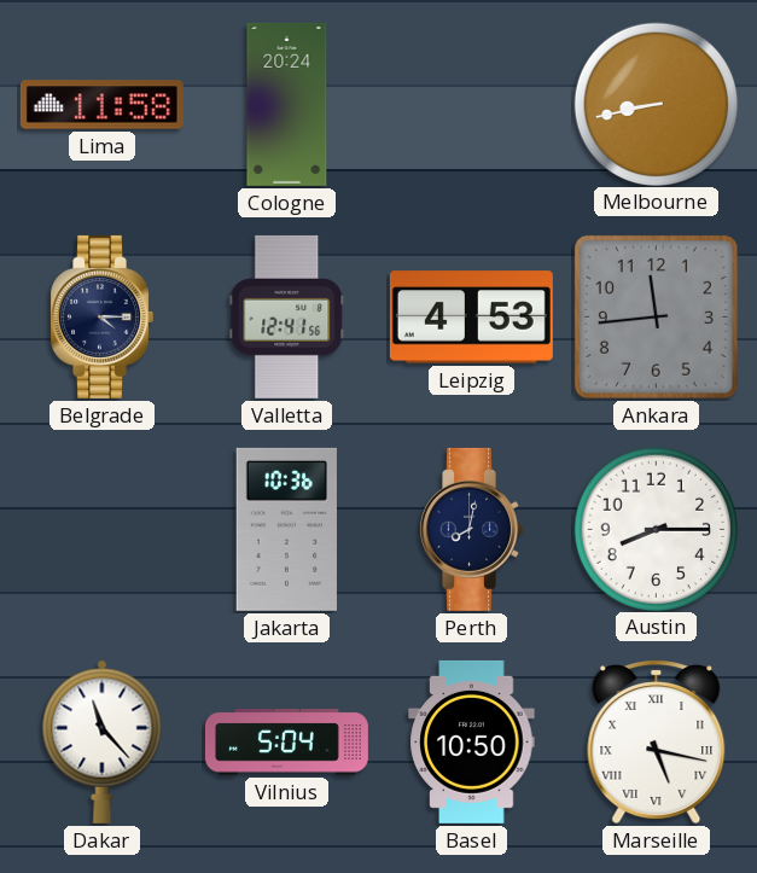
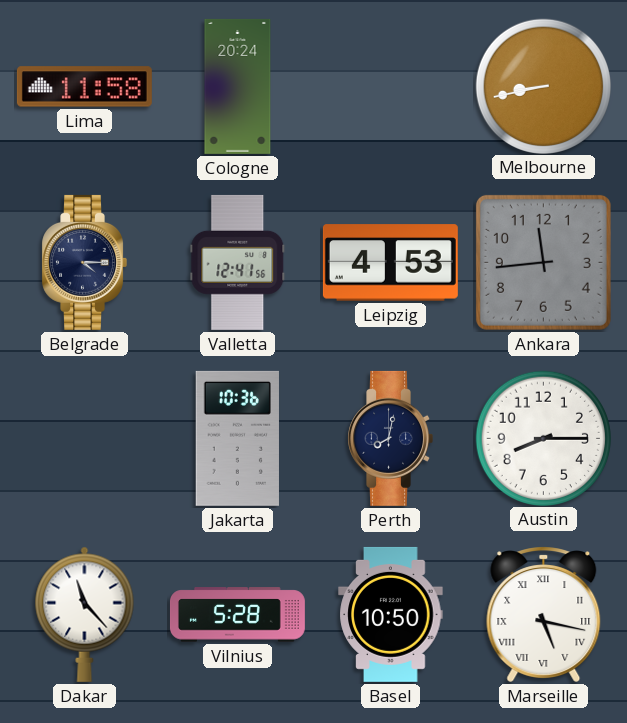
Vilnius: 5:04 -> 5:28 (237, 615)
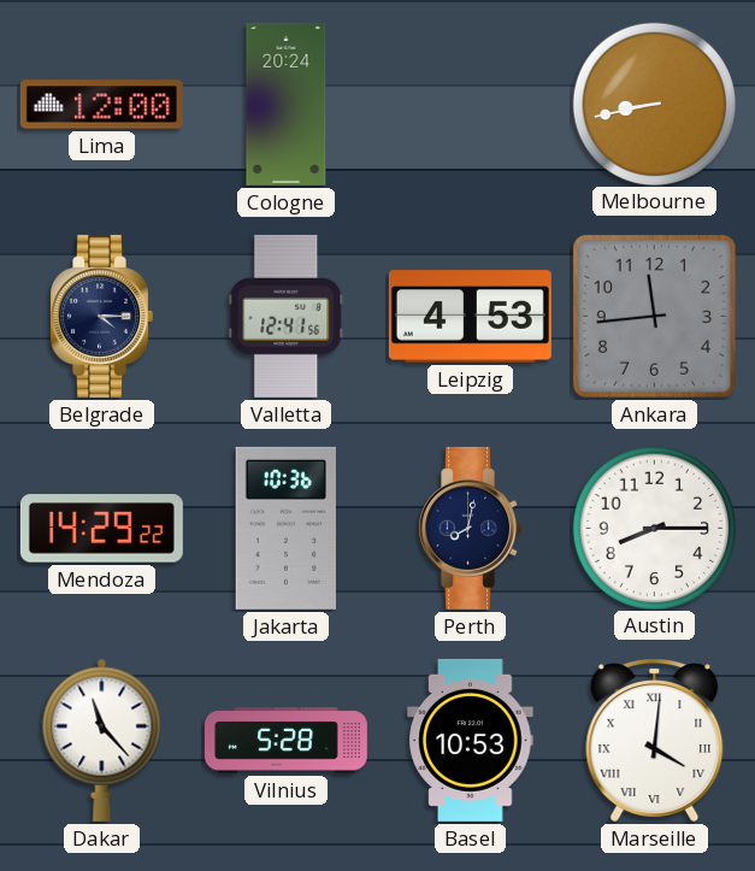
Lima: 11:58 -> 12:00 (101, 105)
Mendoza: none -> 14:29 (101, 529)
Basel: 10:50 -> 10:53 (471, 740)
Marseille: 5:17 -> 4:01 (655, 740)
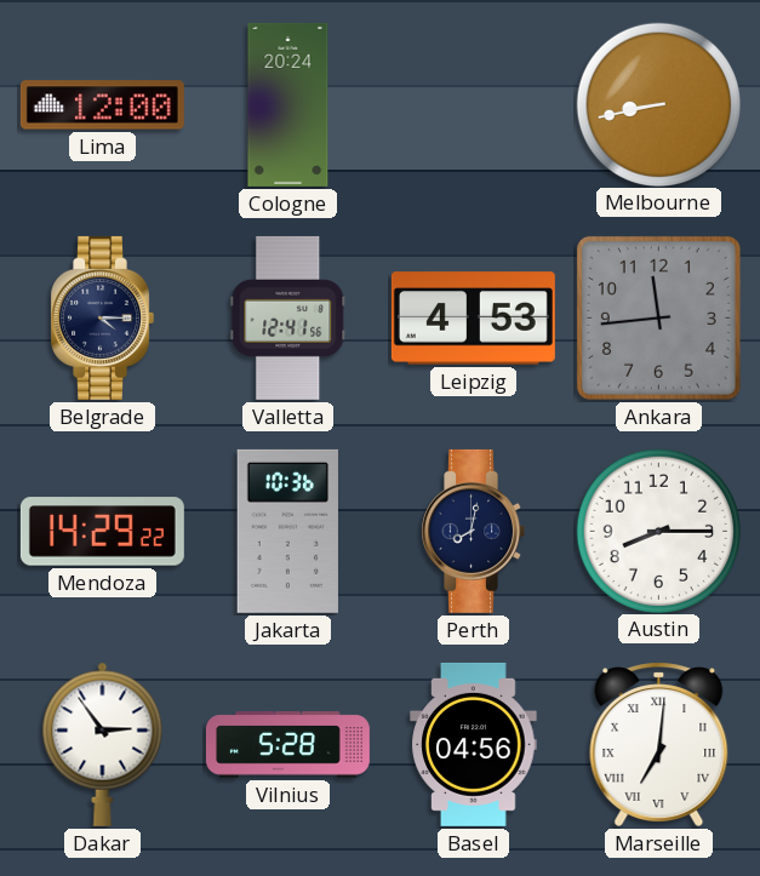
Dakar: 11:23 -> 2:54 (103, 744)
Basel: 10:53 -> 04:56 (474, 744)
Marseille: 4:01 -> 7:01 (659, 744)
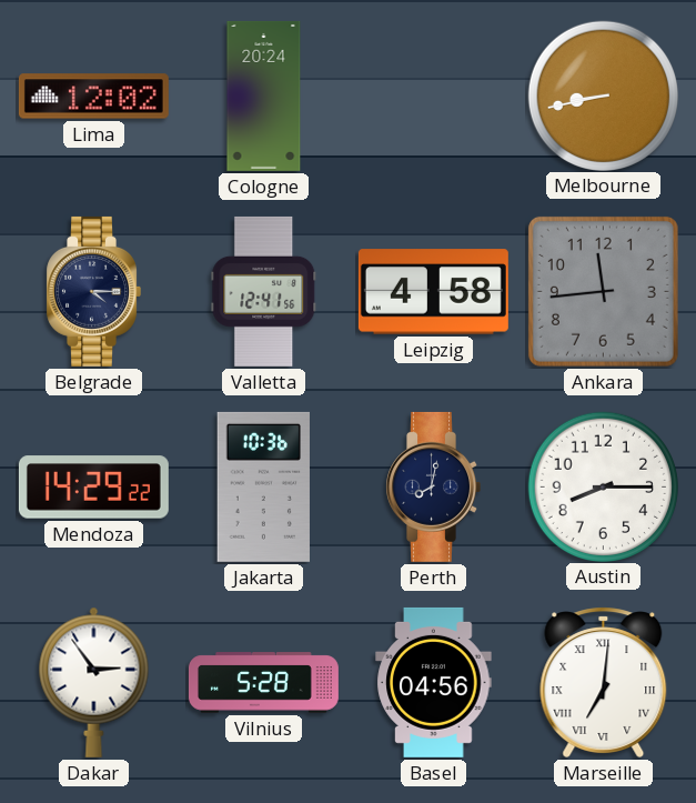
Lima: 12:00 -> 12:02 (93, 97)
Leipzig: 4:53 -> 4:58 (433, 292)
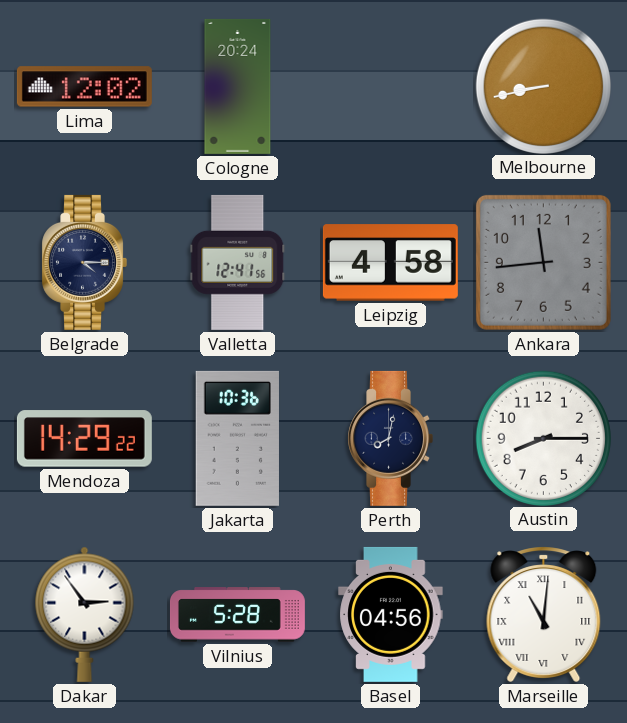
Marseille: 7:01 -> 11:01 (544, 614)
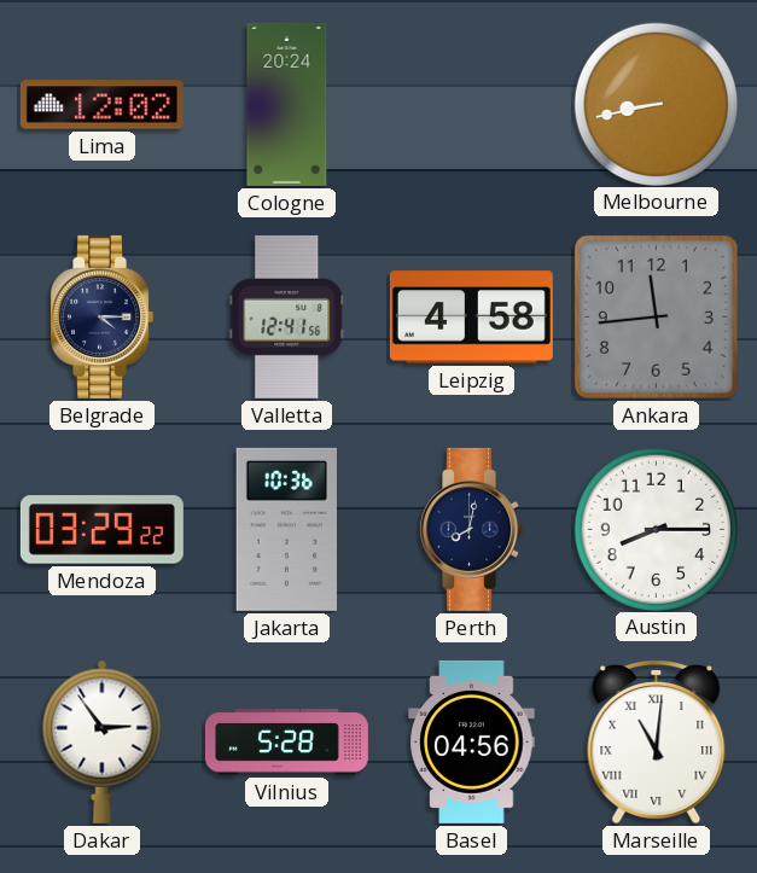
Mendoza: 14:29 -> 03:29 (101, 530)
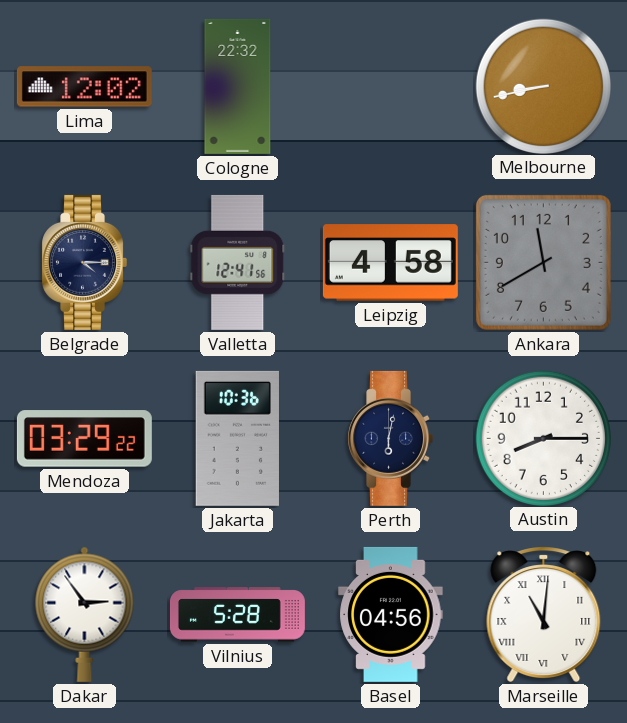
Cologne: 20:24 -> 22:32 (238, 86)
Ankara: 11:44 -> 11:40 (543, 262)
Perth: 8:02 -> 6:02 (390, 438)
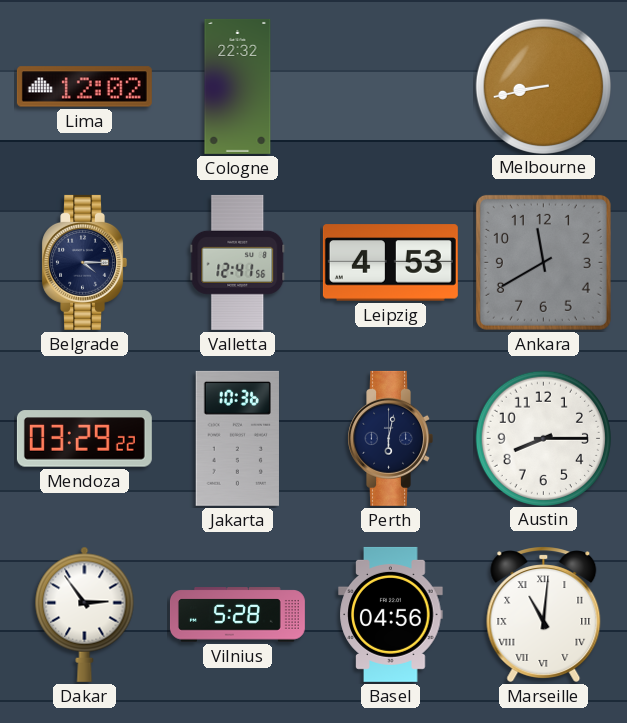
Leipzig: 4:58 -> 4:53 (390, 263)
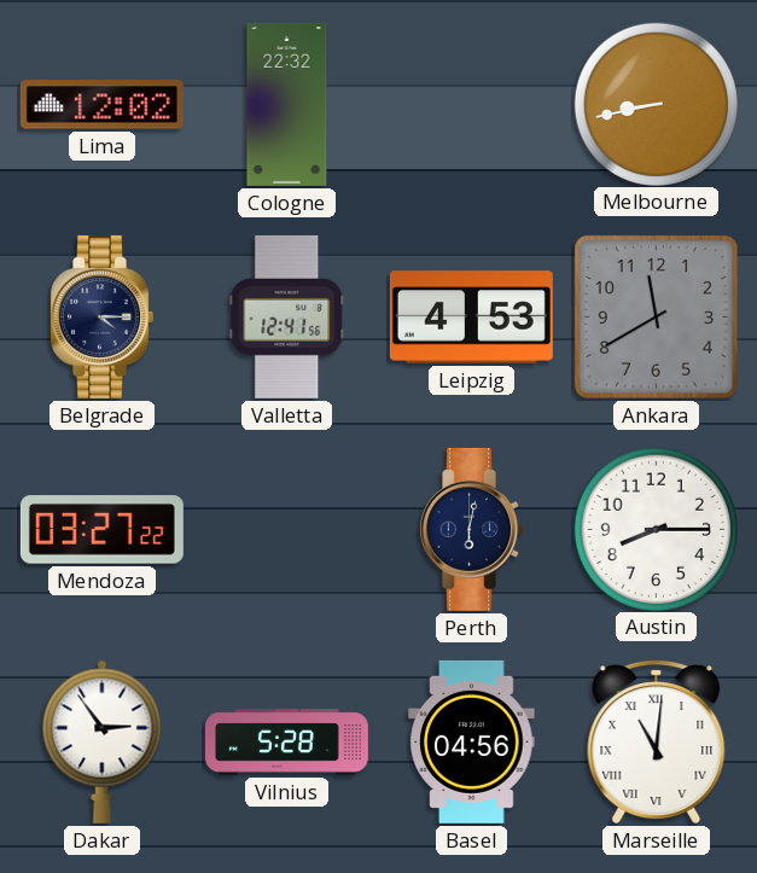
Mendoza: 03:29 -> 03:27 (101, 530)
Jakarta: 10:36 -> none (237, 438)
